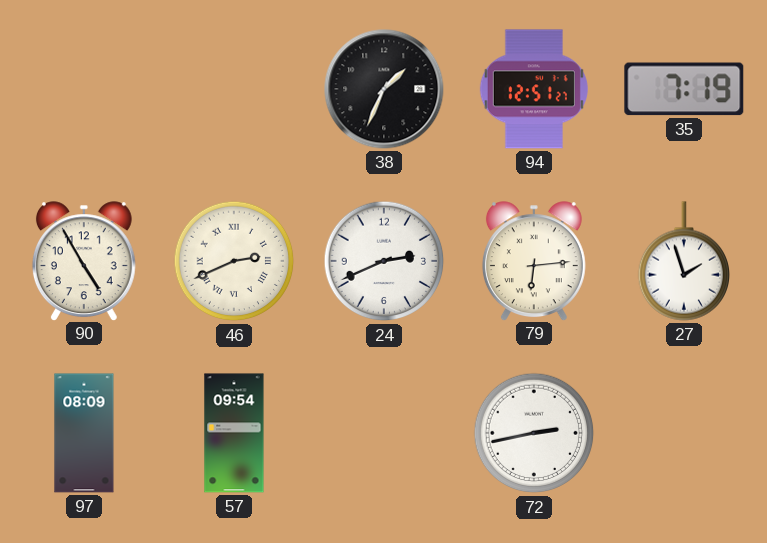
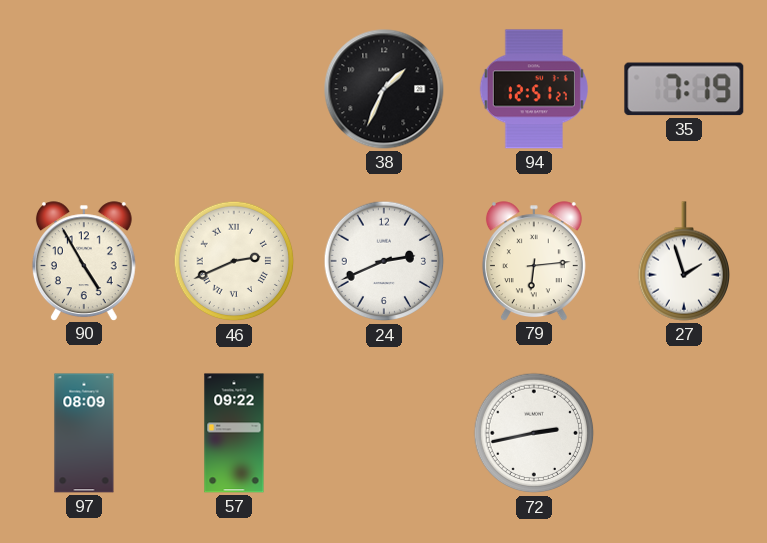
57: 09:54 -> 09:22 (234, 433)
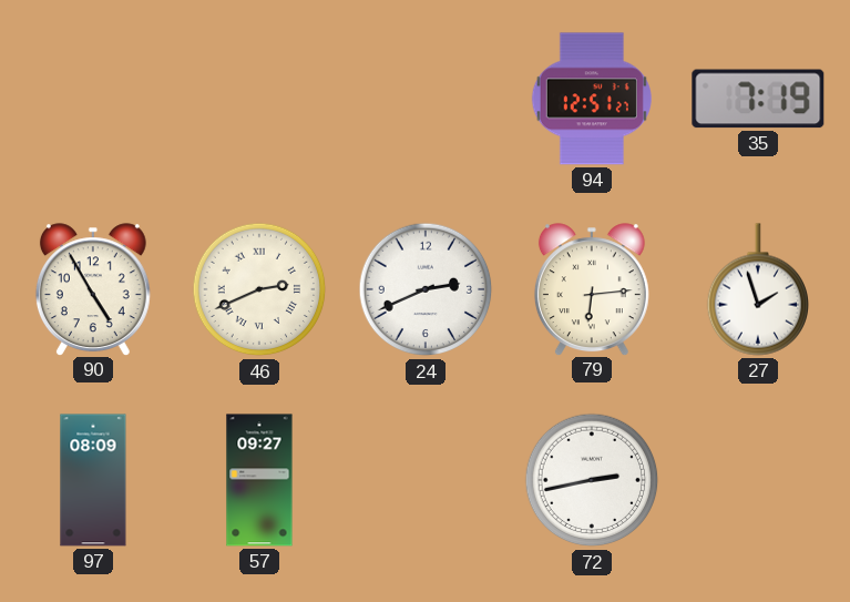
38: 1:34 -> none (384, 89)
57: 09:22 -> 09:27 (259, 480)
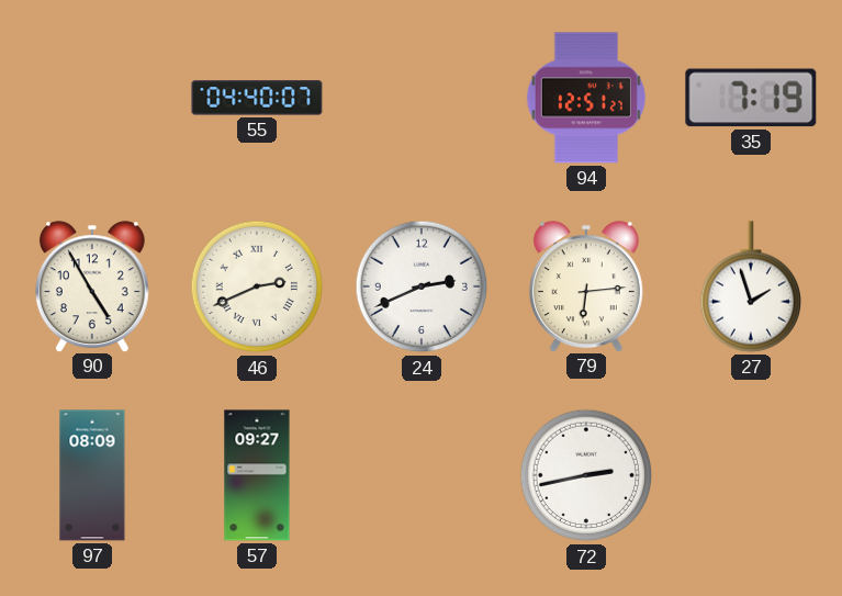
55: none -> 04:40 (257, 98)
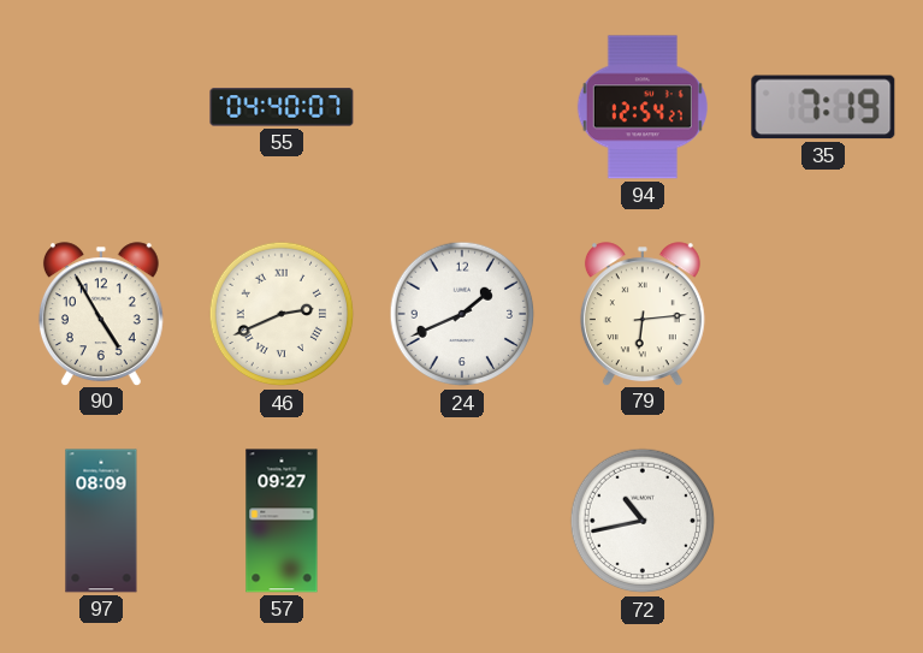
94: 12:51 -> 12:54 (643, 107)
24: 2:41 -> 1:41 (462, 314)
27: 1:57 -> none (750, 286)
72: 2:43 -> 10:43 (643, 521)
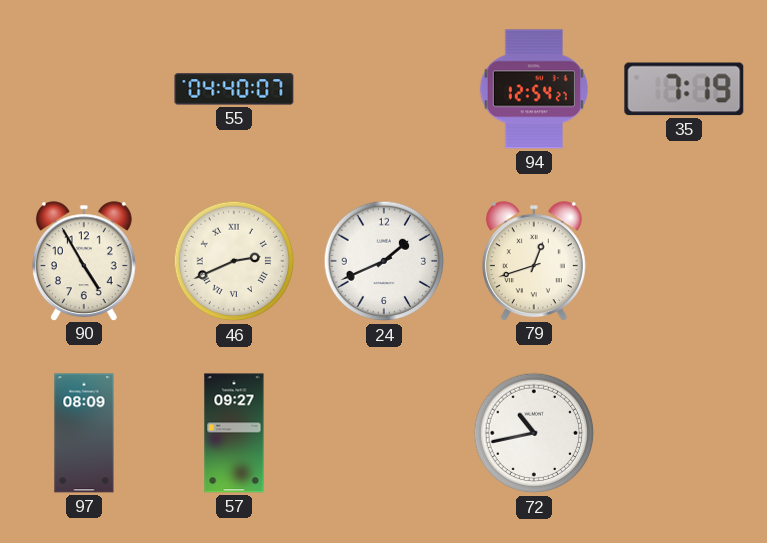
79: 6:14 -> 12:42 (534, 261)
